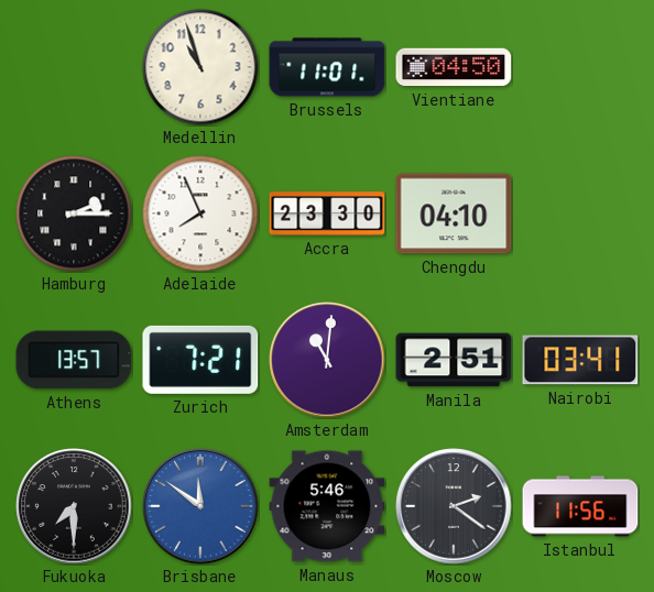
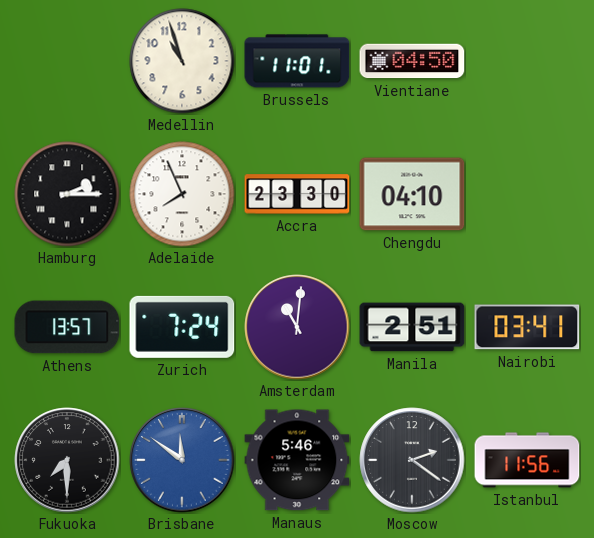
Zurich: 7:21 -> 7:24 (182, 327)
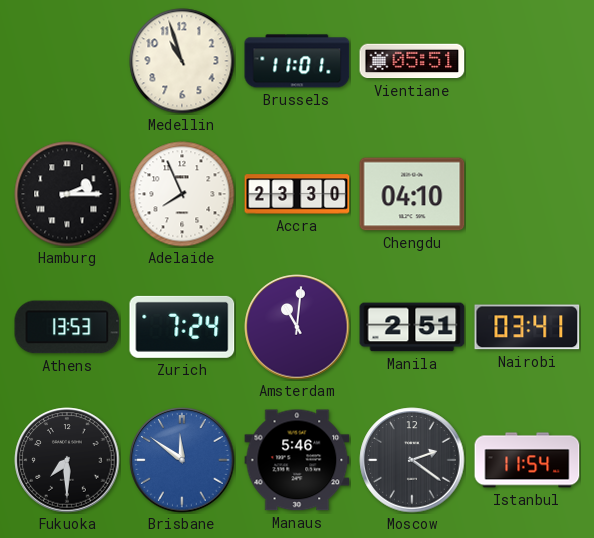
Vientiane: 04:50 -> 05:51 (412, 61)
Athens: 13:57 -> 13:53 (67, 327)
Istanbul: 11:56 -> 11:54 (527, 460)
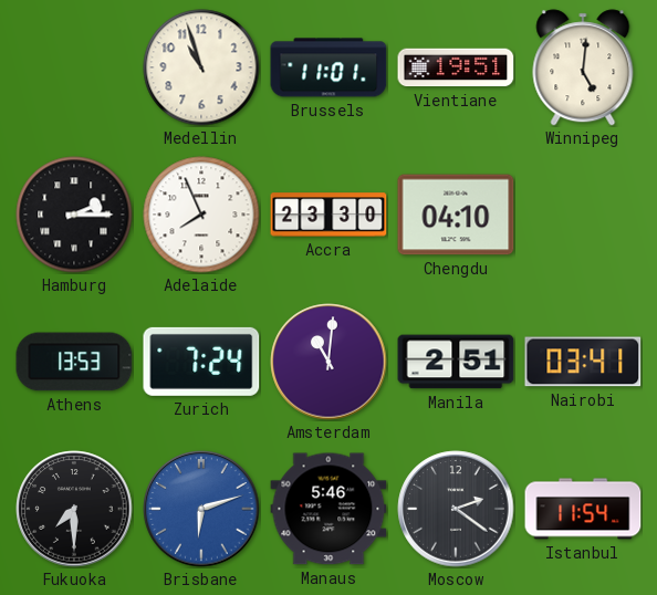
Vientiane: 05:51 -> 19:51 (456, 67)
Winnipeg: none -> 5:01 (583, 67)
Brisbane: 11:51 -> 6:12 (201, 509)
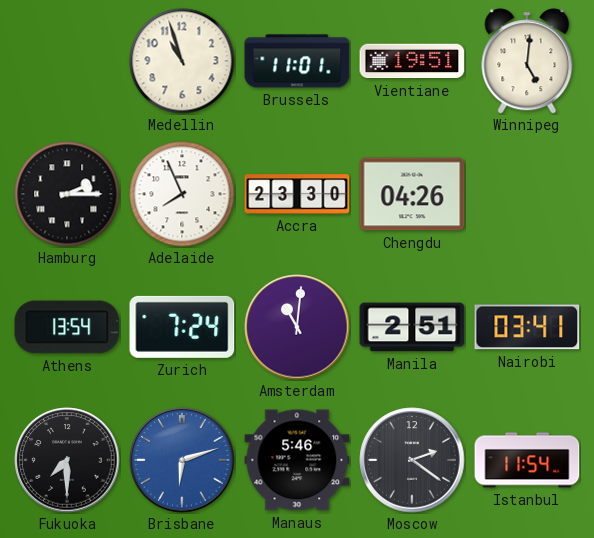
Chengdu: 04:10 -> 04:26 (412, 194)
Athens: 13:53 -> 13:54 (67, 327)
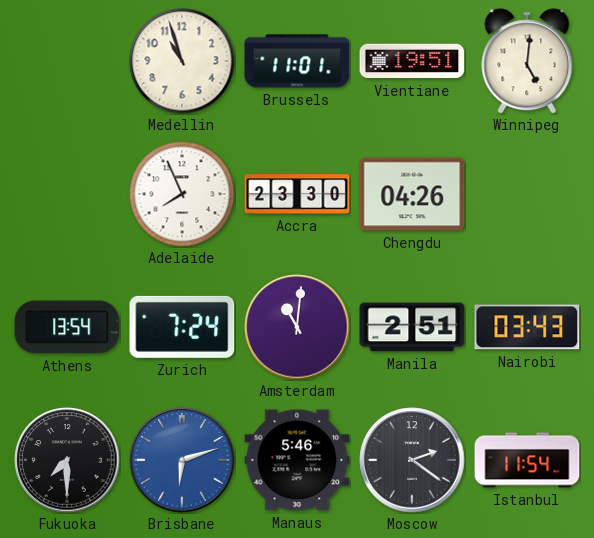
Hamburg: 2:15 -> none (67, 194)
Nairobi: 03:41 -> 03:43 (527, 327)
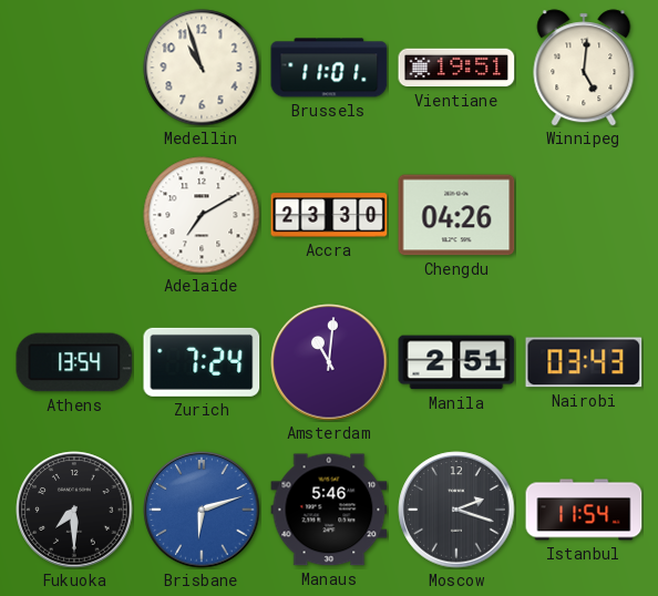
Adelaide: 7:56 -> 7:10 (202, 215)
Moscow: 2:21 -> 2:18 (456, 510)
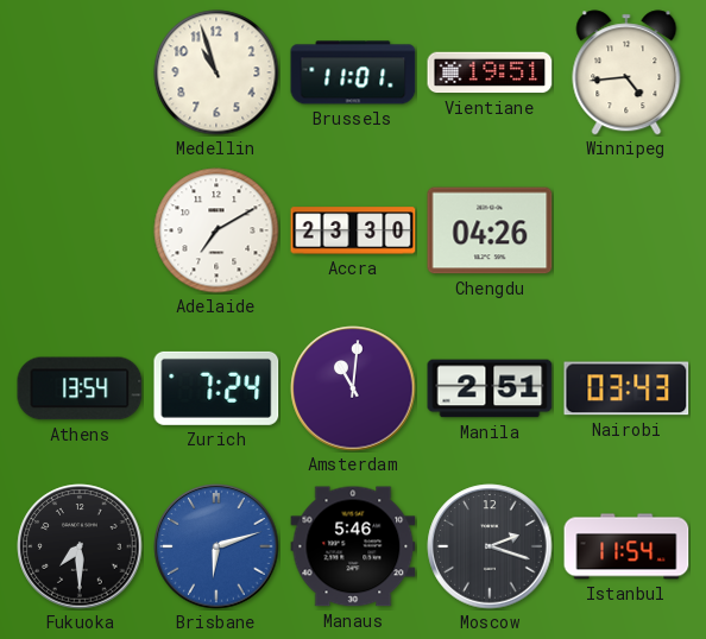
Winnipeg: 5:01 -> 4:44 (626, 72)
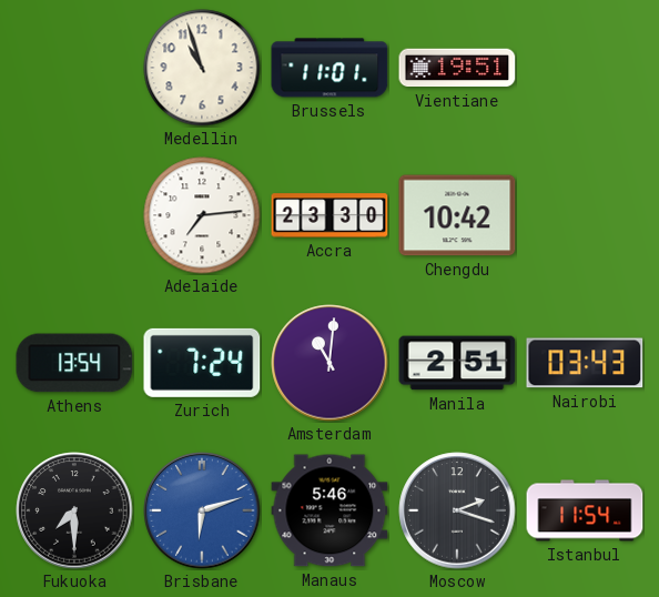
Winnipeg: 4:44 -> none (626, 72)
Adelaide: 7:10 -> 7:14 (202, 215)
Chengdu: 04:26 -> 10:42 (457, 215)
